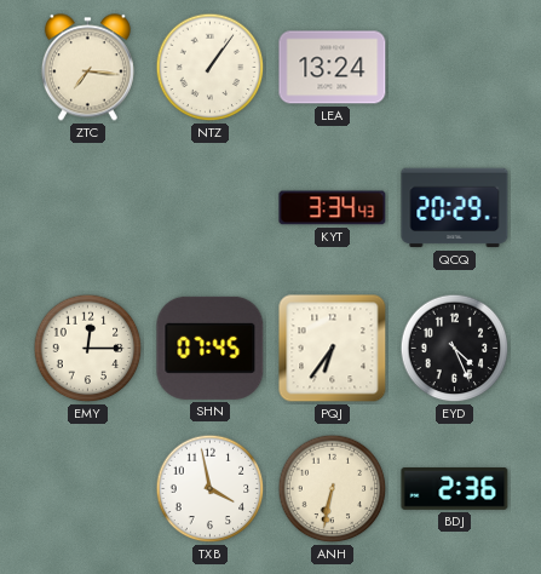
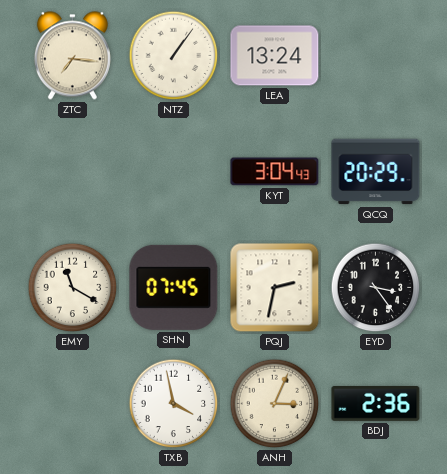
KYT: 3:34 -> 3:04 (275, 172)
EMY: 12:15 -> 11:20 (73, 288)
PQJ: 6:36 -> 2:32 (275, 288)
EYD: 4:26 -> 3:24 (376, 288)
ANH: 6:32 -> 3:04 (275, 404)
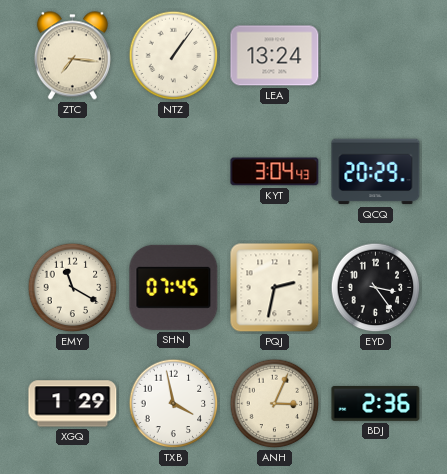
XGQ: none -> 1:29 (73, 404)
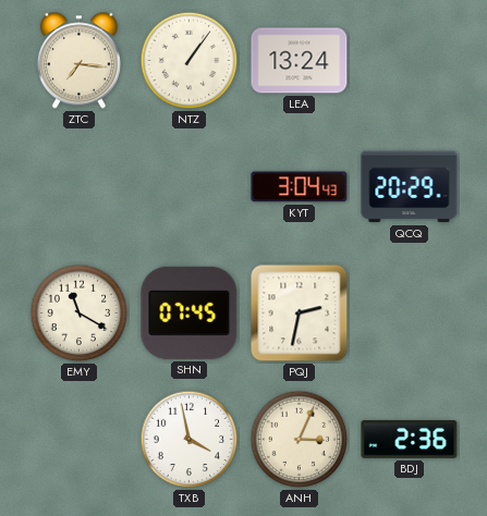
EYD: 3:24 -> none (376, 288)
XGQ: 1:29 -> none (73, 404)
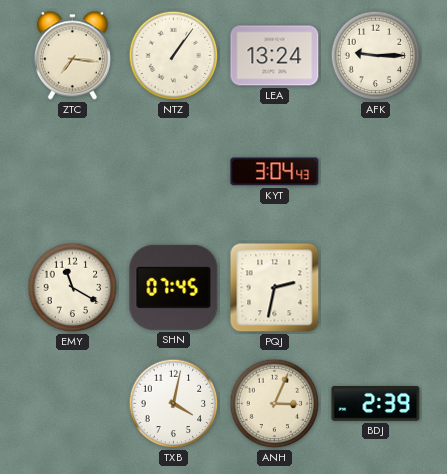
AFK: none -> 9:15 (376, 56)
QCQ: 20:29 -> none (410, 187)
TXB: 3:58 -> 4:02 (174, 404)
BDJ: 2:36 -> 2:39 (376, 403)
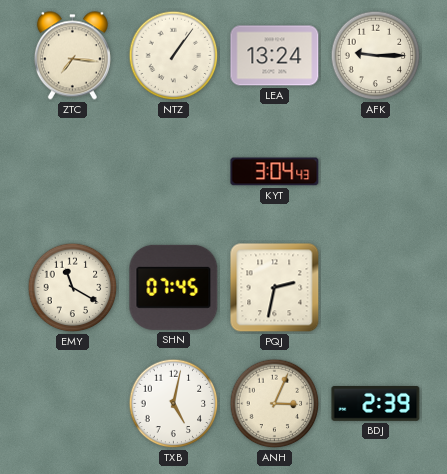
TXB: 4:02 -> 5:02 (174, 404)
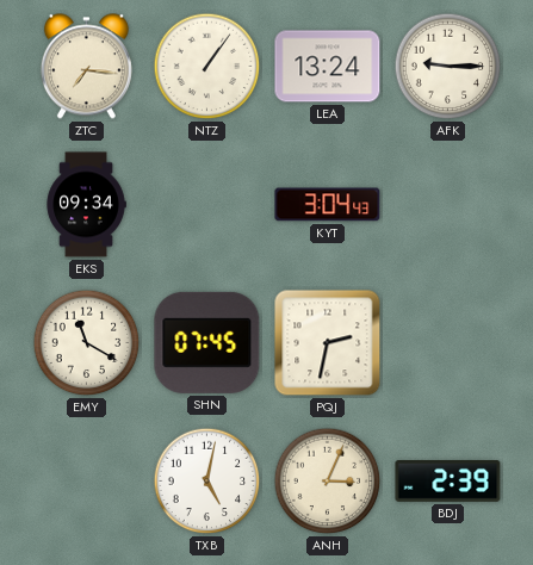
EKS: none -> 09:34 (86, 205)
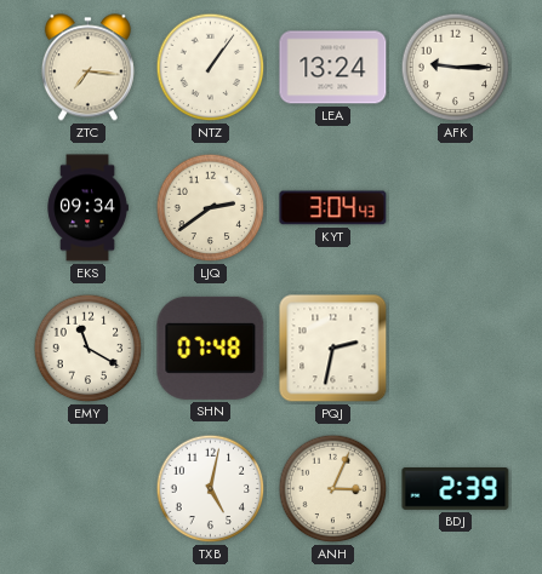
LJQ: none -> 2:39 (211, 208)
SHN: 07:45 -> 07:48 (211, 348)
